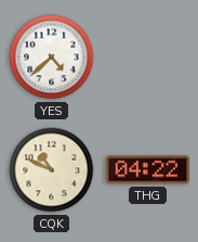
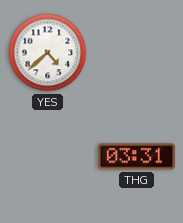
CQK: 10:49 -> none (52, 170)
THG: 04:22 -> 03:31 (136, 157)
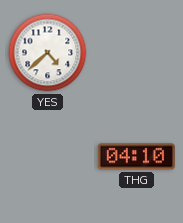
THG: 03:31 -> 04:10 (136, 157)
